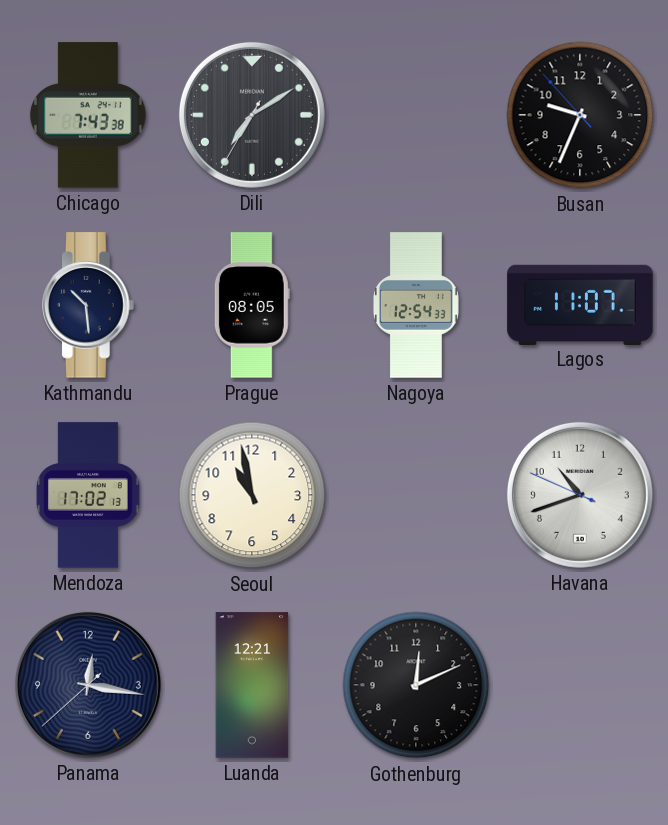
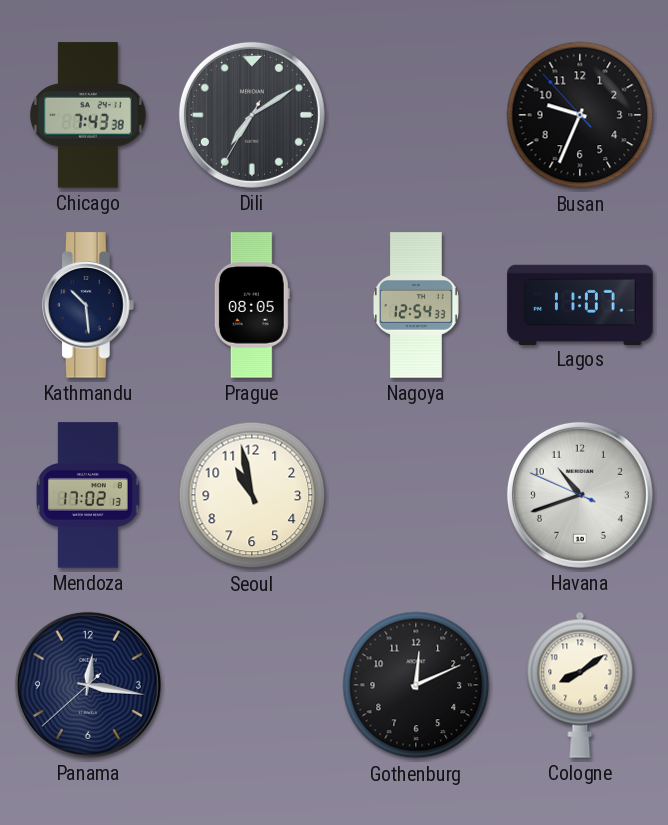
Luanda: 12:21 -> none (252, 685)
Cologne: none -> 8:09 (580, 685)
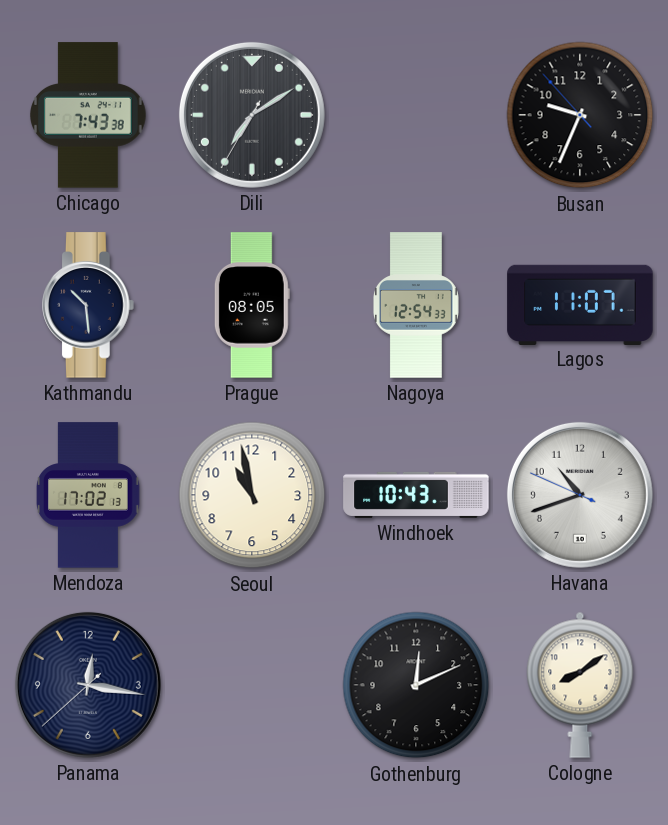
Windhoek: none -> 10:43 (416, 495)
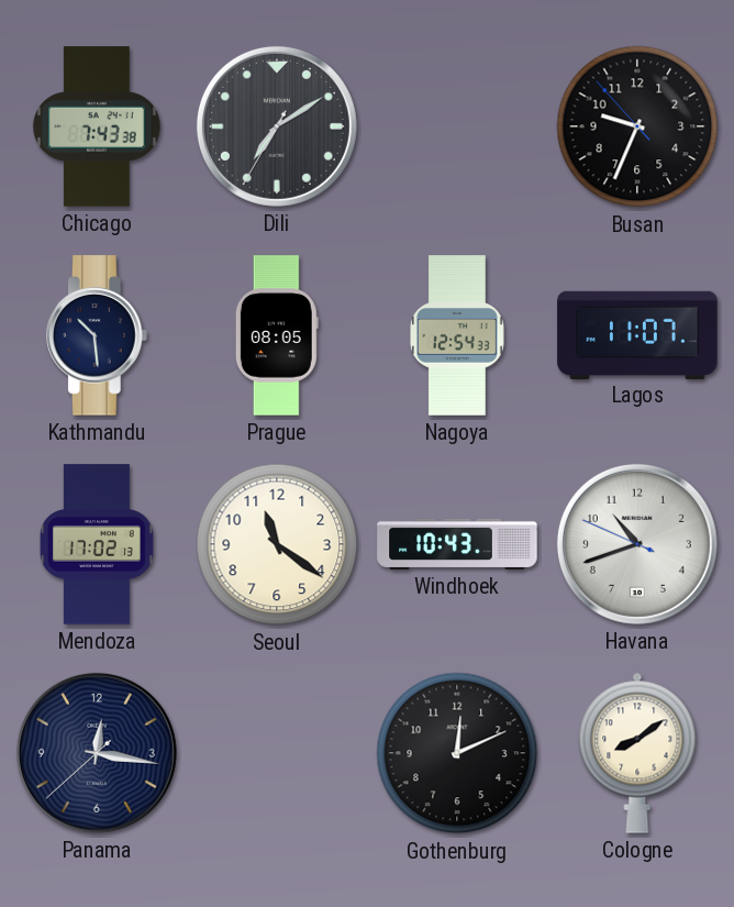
Seoul: 10:58 -> 11:21 (277, 544)
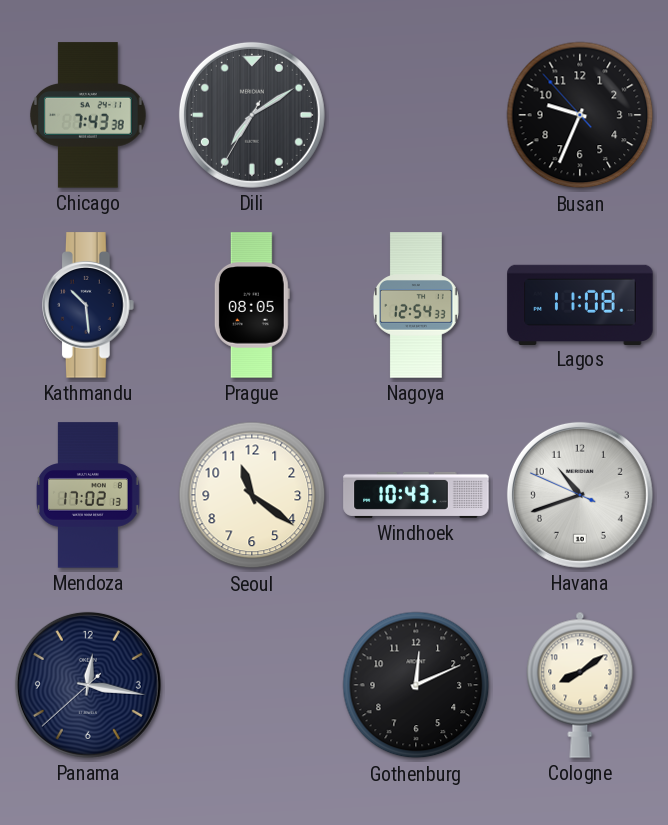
Lagos: 11:07 -> 11:08 (580, 304)
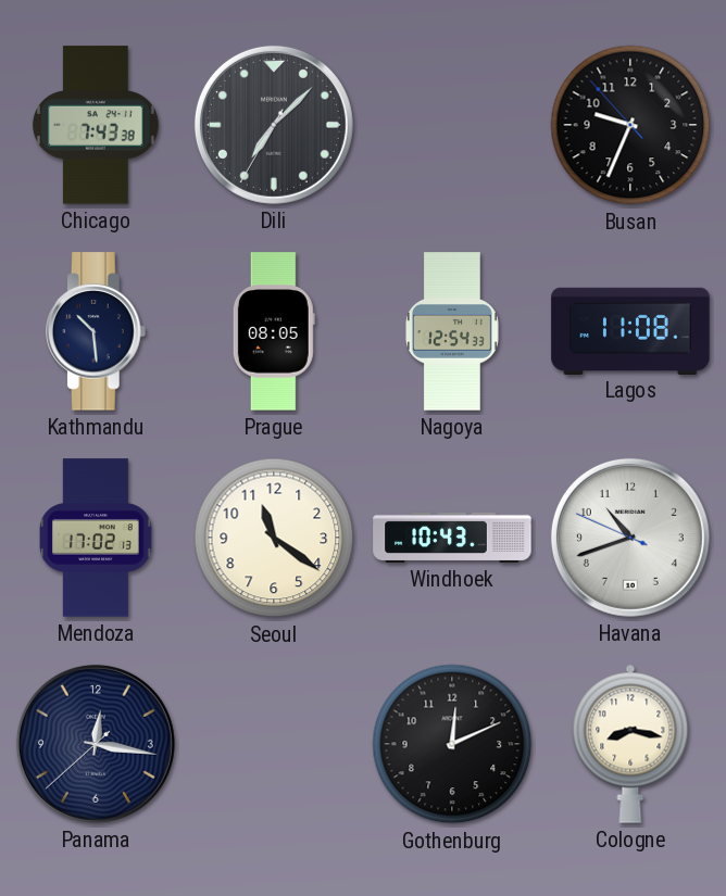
Dili: 7:09 -> 7:07 (274, 125)
Cologne: 8:09 -> 8:17 (630, 744)
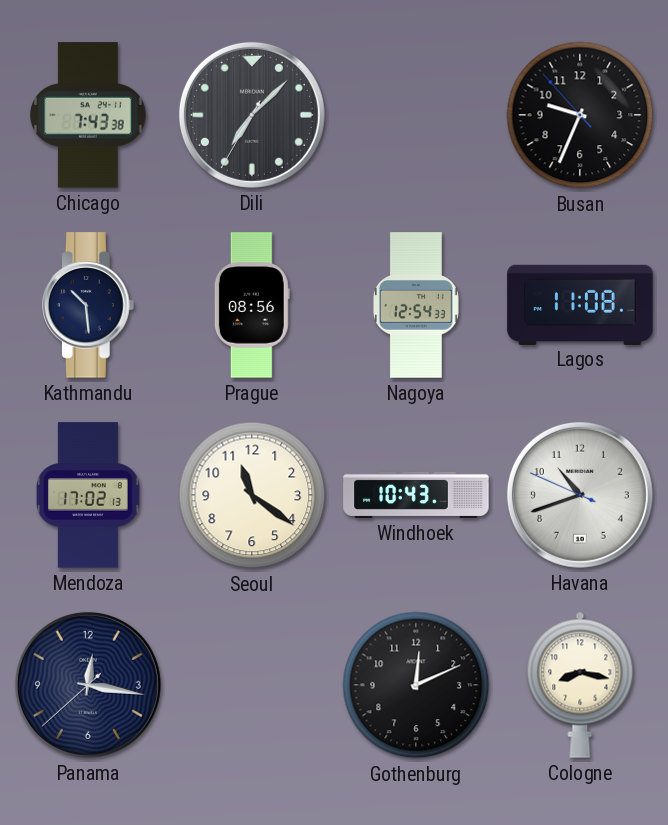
Prague: 08:05 -> 08:56 (252, 305)
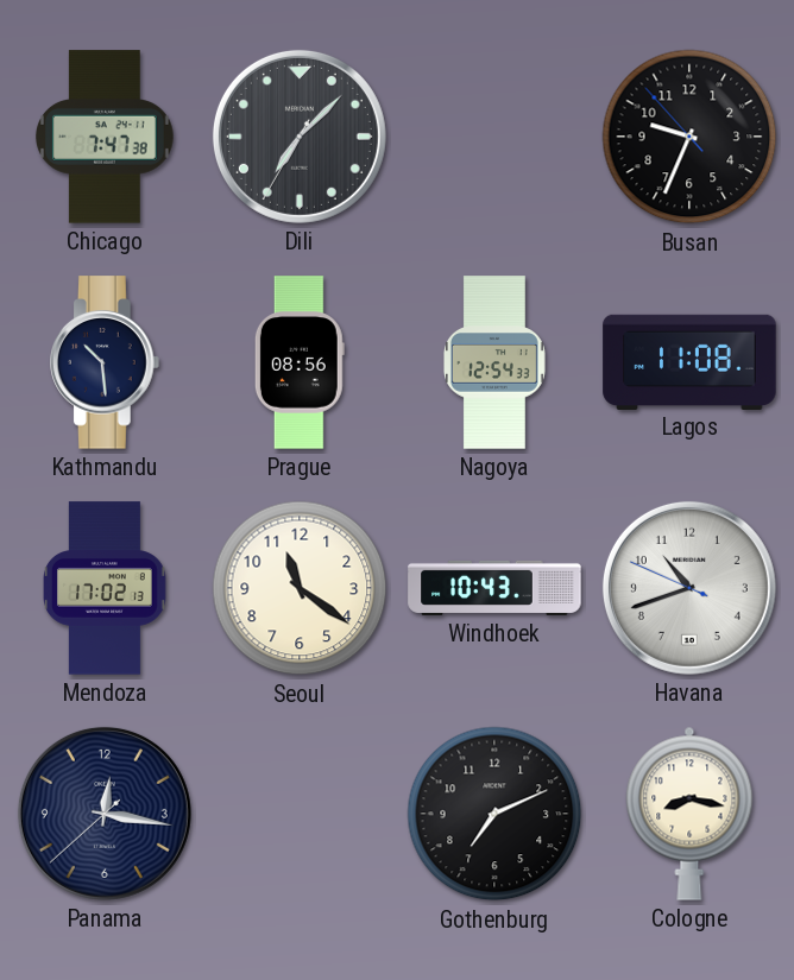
Chicago: 7:43 -> 7:47 (106, 137)
Gothenburg: 12:11 -> 7:11 (494, 814)
